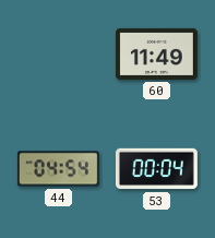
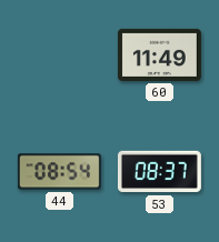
44: 04:54 -> 08:54 (59, 172)
53: 00:04 -> 08:37 (159, 172)
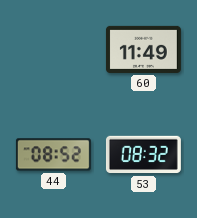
44: 08:54 -> 08:52 (53, 155)
53: 08:37 -> 08:32 (143, 155)
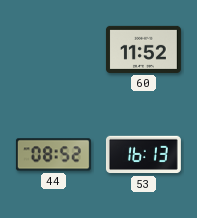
60: 11:49 -> 11:52 (143, 49)
53: 08:32 -> 16:13 (143, 155)
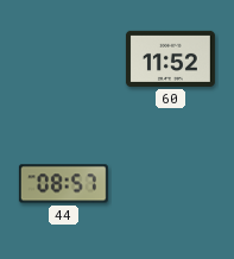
44: 08:52 -> 08:57 (63, 184)
53: 16:13 -> none (143, 155)
